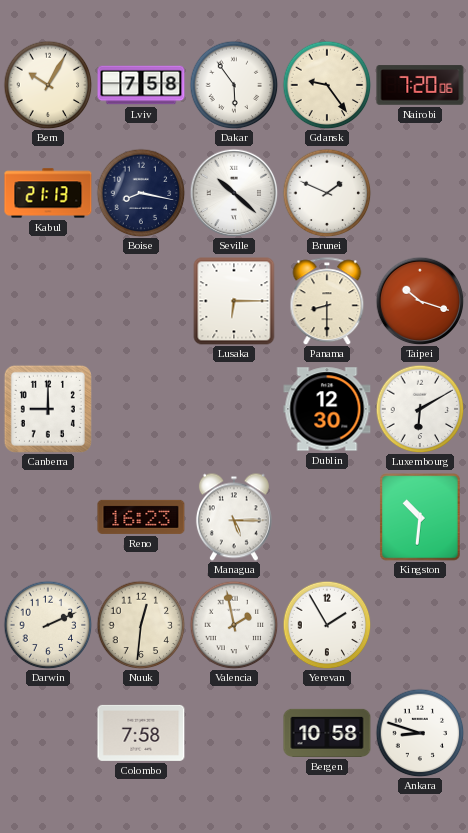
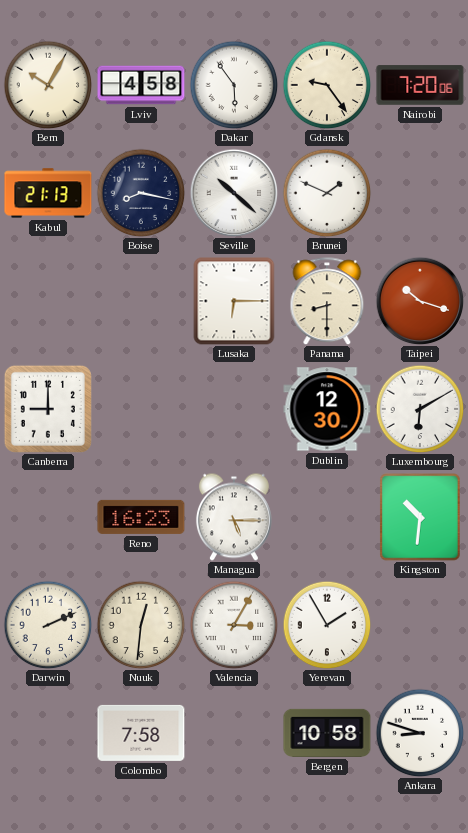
Lviv: 7:58 -> 4:58 (141, 85)
Valencia: 1:58 -> 3:05 (234, 625)
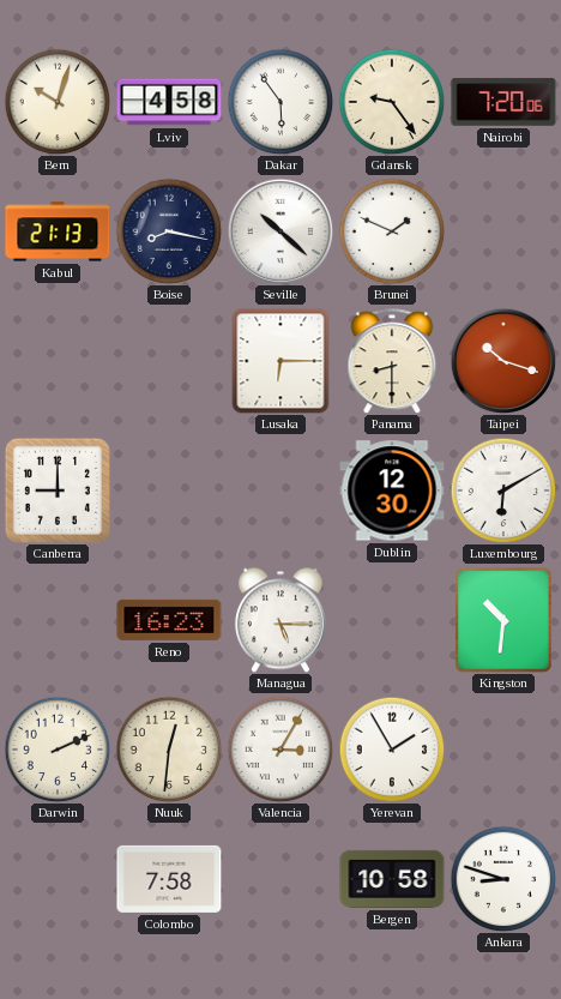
Bern: 10:05 -> 10:03 (58, 102)
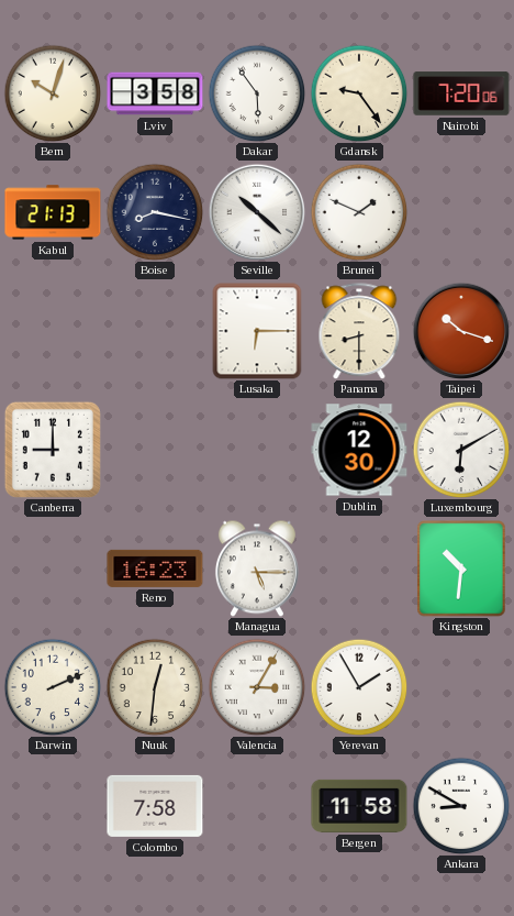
Lviv: 4:58 -> 3:58 (155, 93)
Bergen: 10:58 -> 11:58 (359, 806)
Ankara: 8:48 -> 8:50 (461, 806)
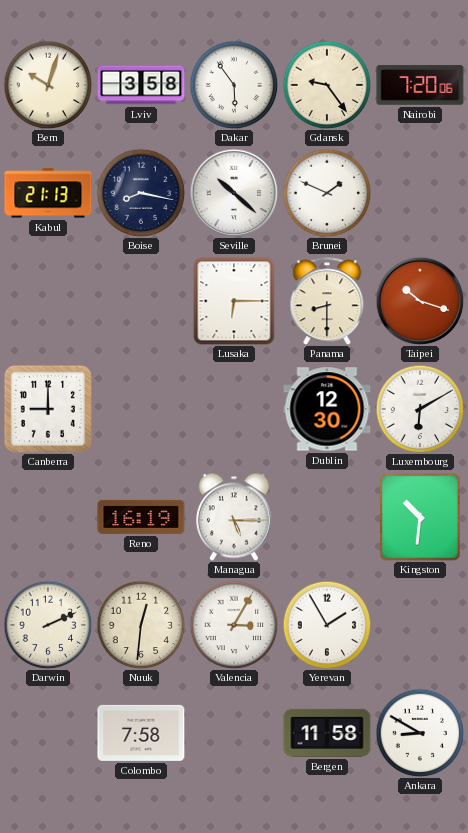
Reno: 16:23 -> 16:19 (141, 517)
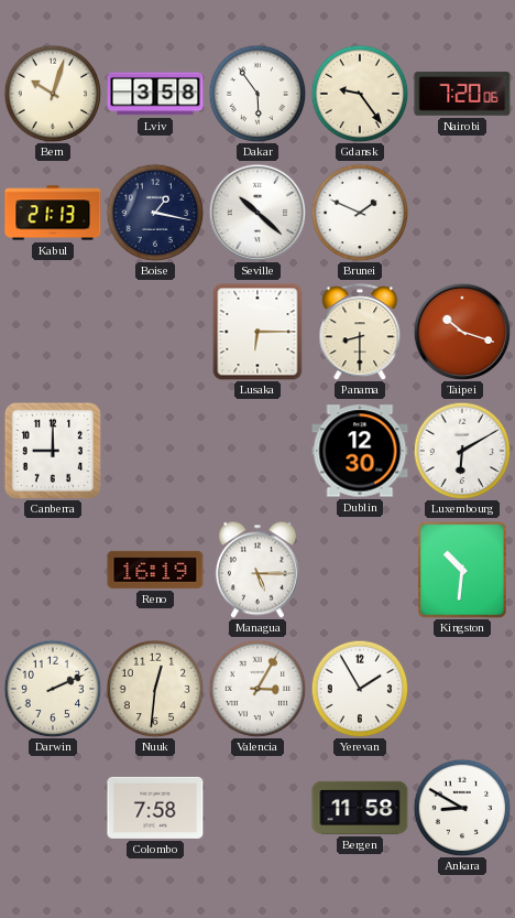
Boise: 8:17 -> 1:17 (155, 213)
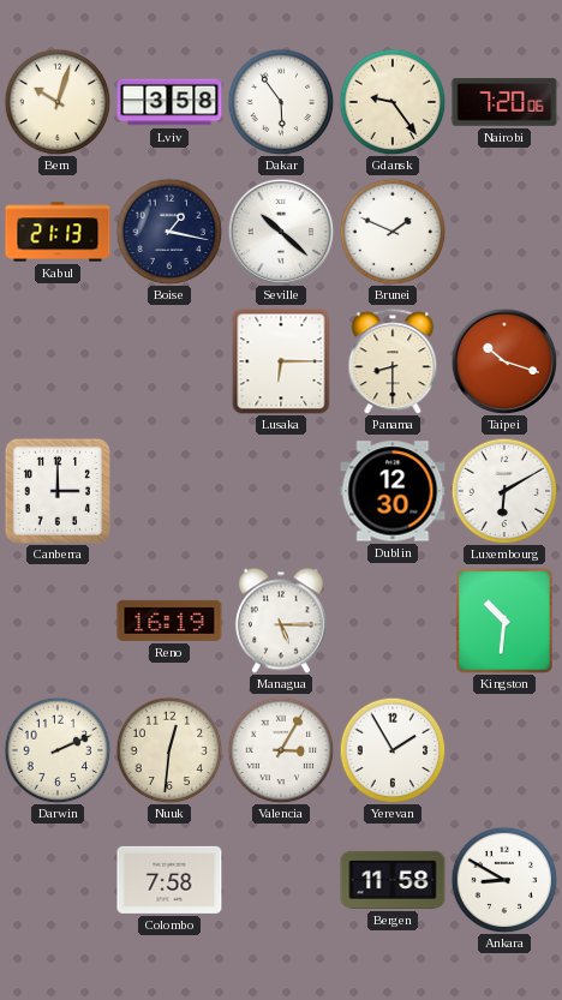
Canberra: 9:00 -> 3:00 (58, 491)
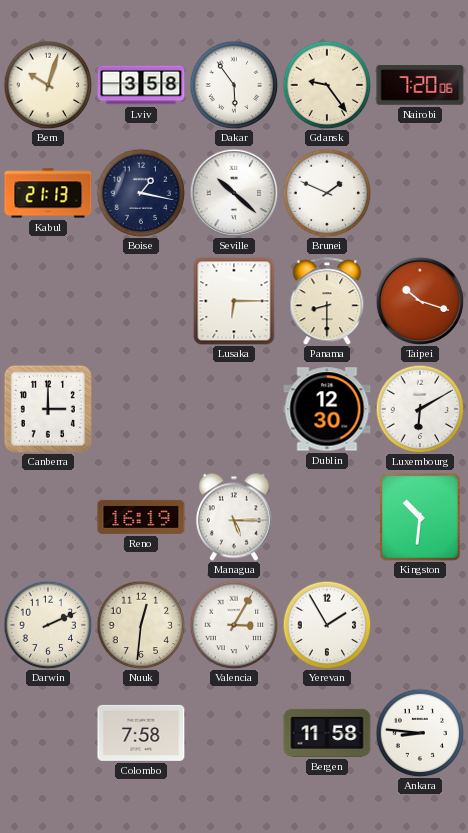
Ankara: 8:50 -> 8:46 (420, 733)
